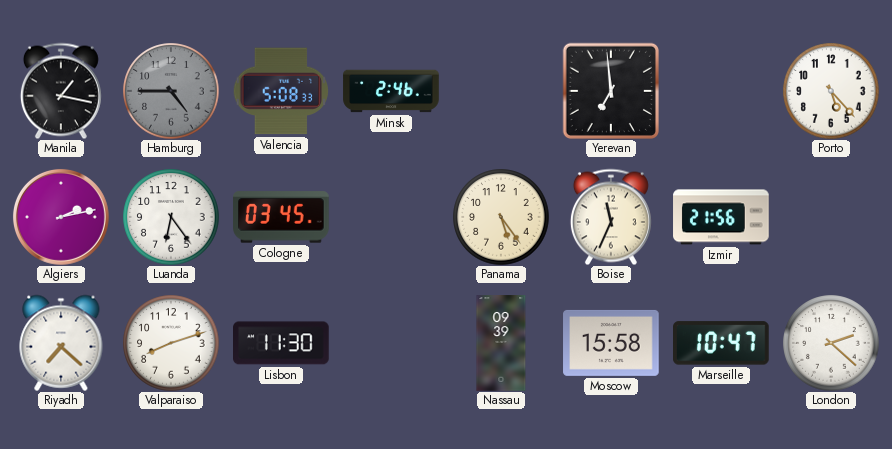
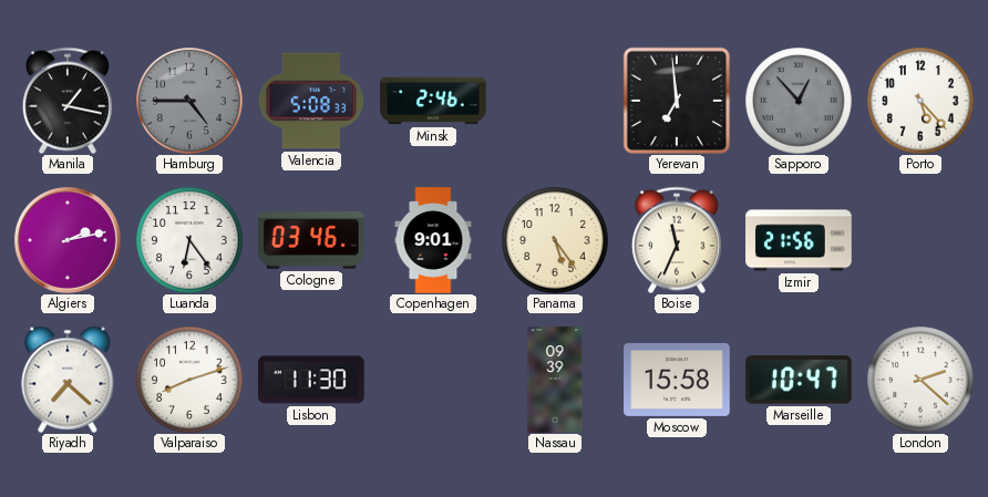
Sapporo: none -> 12:53 (799, 101)
Cologne: 03:45 -> 03:46 (311, 240)
Copenhagen: none -> 9:01 (433, 240)
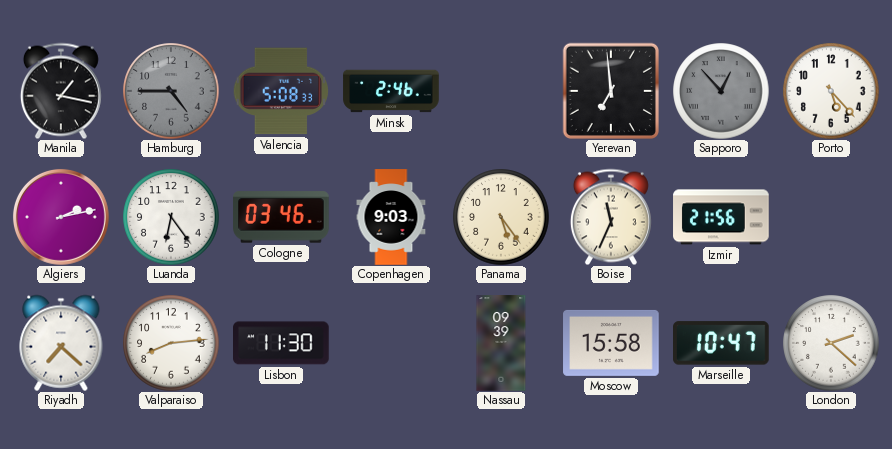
Copenhagen: 9:01 -> 9:03 (391, 217)
Valparaiso: 8:12 -> 8:14 (171, 343)
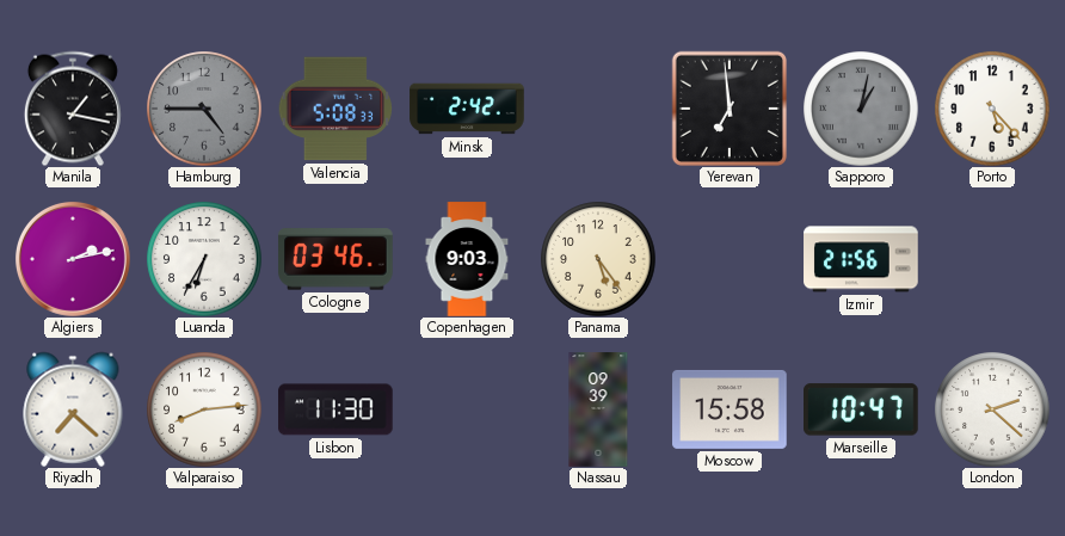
Minsk: 2:46 -> 2:42 (467, 109)
Sapporo: 12:53 -> 1:02 (861, 109)
Luanda: 6:24 -> 6:35 (204, 259)
Boise: 11:34 -> none (611, 217)
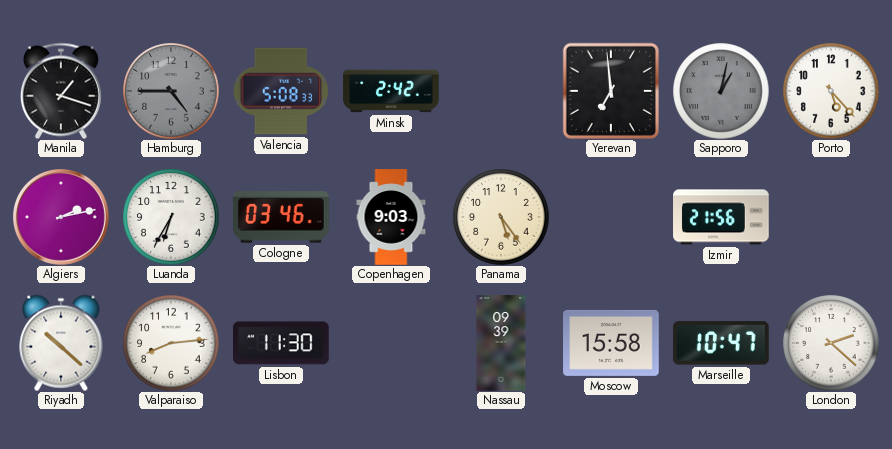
Manila: 1:17 -> 1:18 (61, 91)
Riyadh: 7:22 -> 10:22 (61, 343)
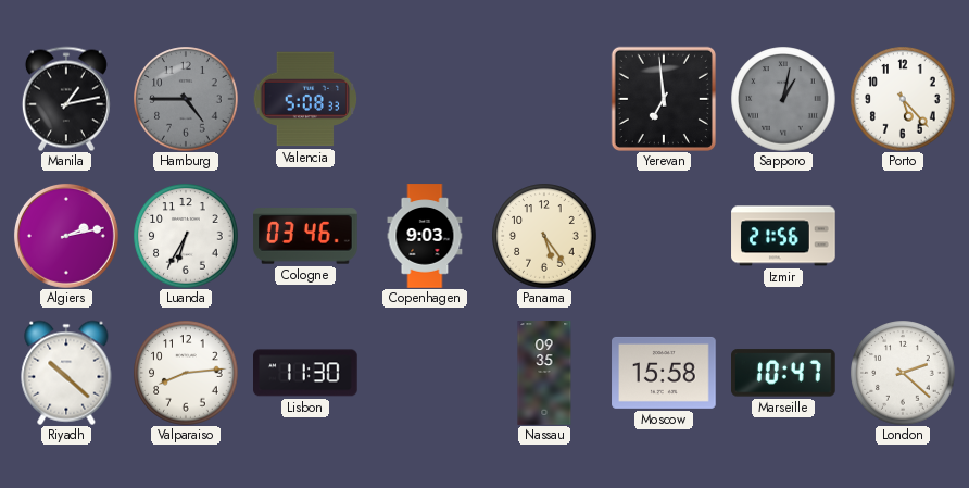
Manila: 1:18 -> 1:13 (66, 99)
Minsk: 2:42 -> none (391, 91)
Nassau: 09:39 -> 09:35 (544, 373)
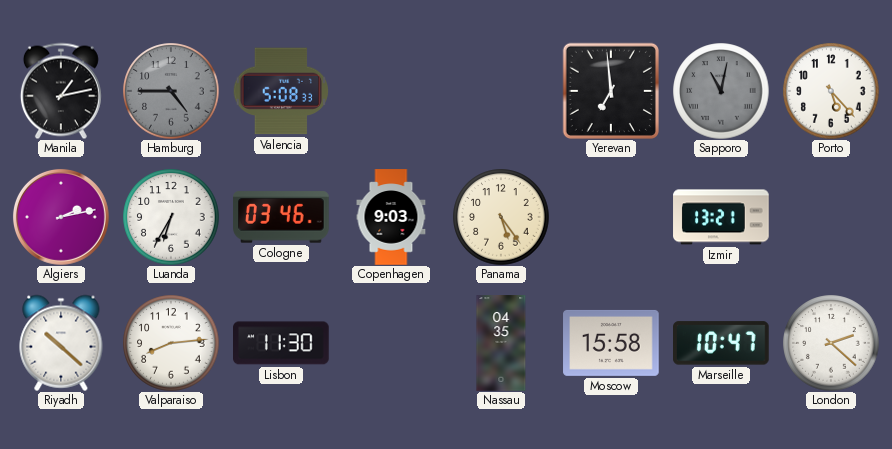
Sapporo: 1:02 -> 11:02 (721, 91)
Izmir: 21:56 -> 13:21 (721, 217)
Nassau: 09:35 -> 04:35 (501, 343)
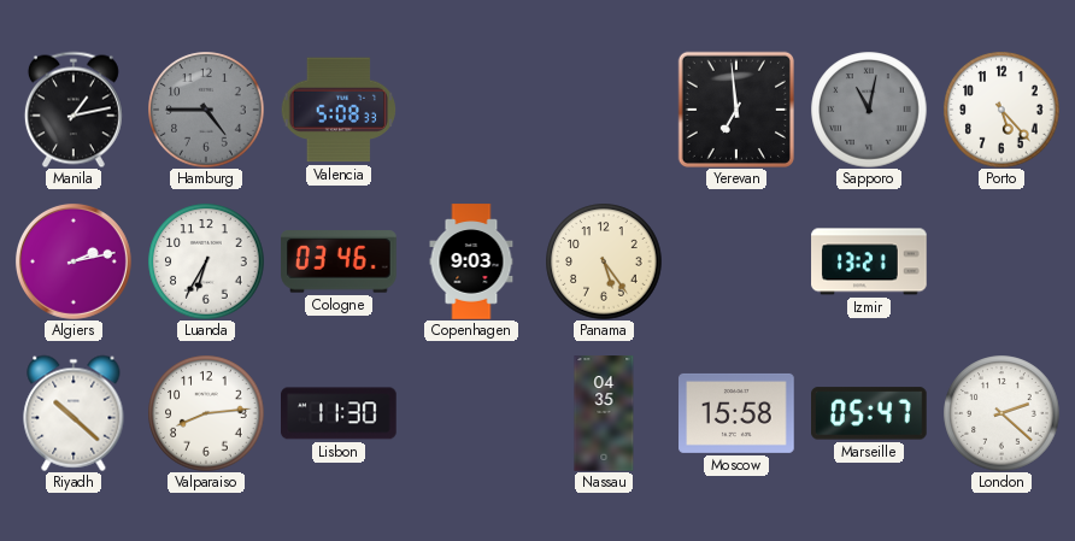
Marseille: 10:47 -> 05:47 (870, 413)
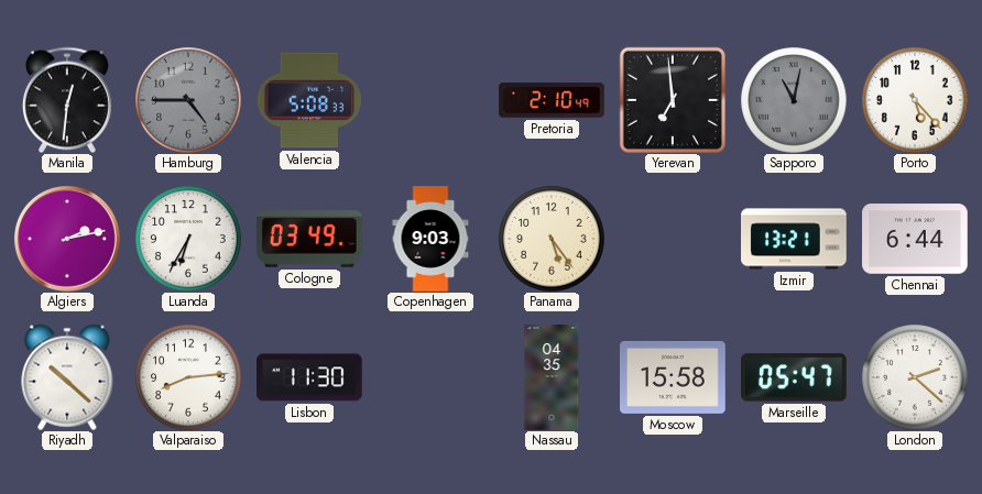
Manila: 1:13 -> 12:31 (67, 100)
Pretoria: none -> 2:10 (552, 100)
Cologne: 03:46 -> 03:49 (309, 239)
Chennai: none -> 6:44 (915, 239)
